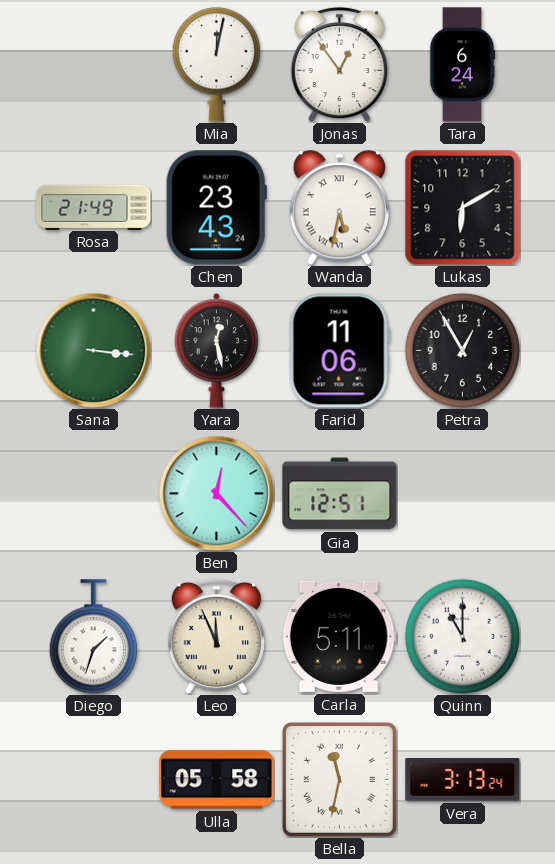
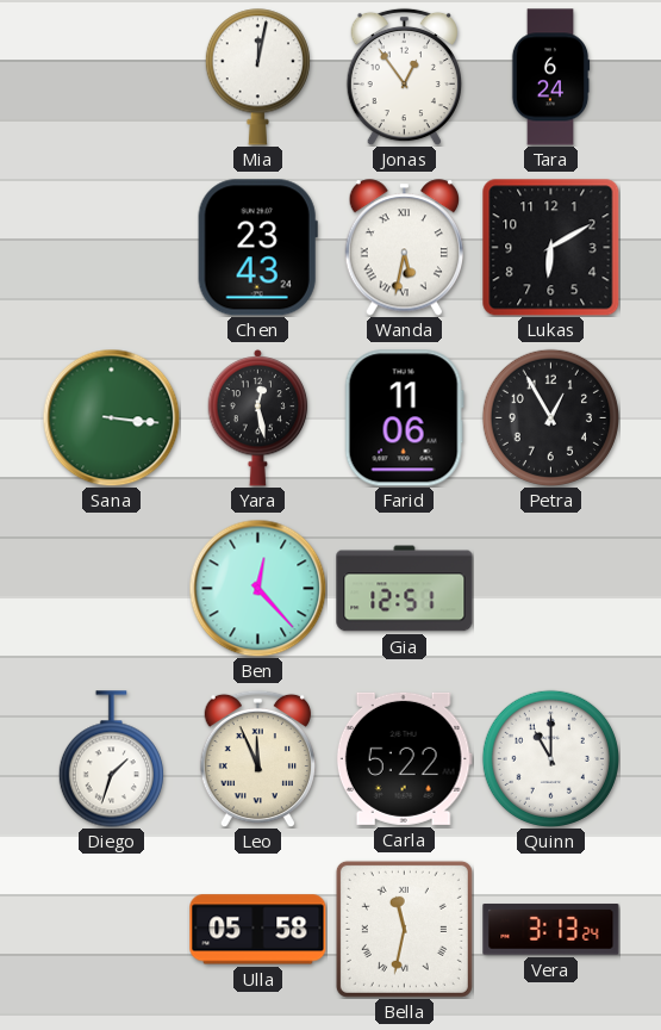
Rosa: 21:49 -> none (94, 207)
Carla: 5:11 -> 5:22 (404, 758)
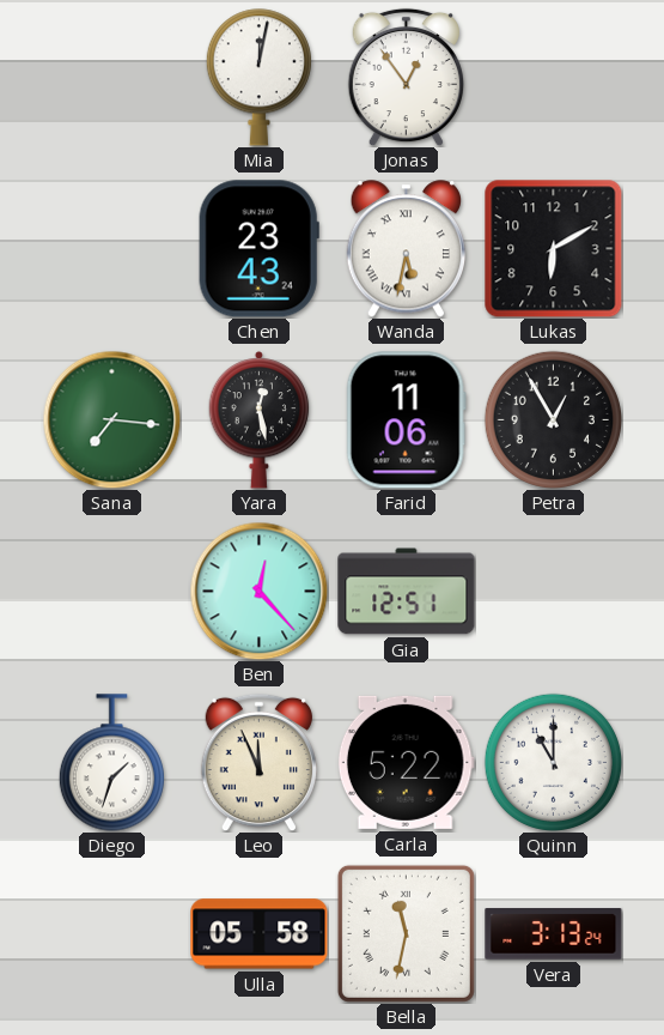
Tara: 6:24 -> none (550, 77)
Sana: 3:16 -> 7:16 (111, 419)
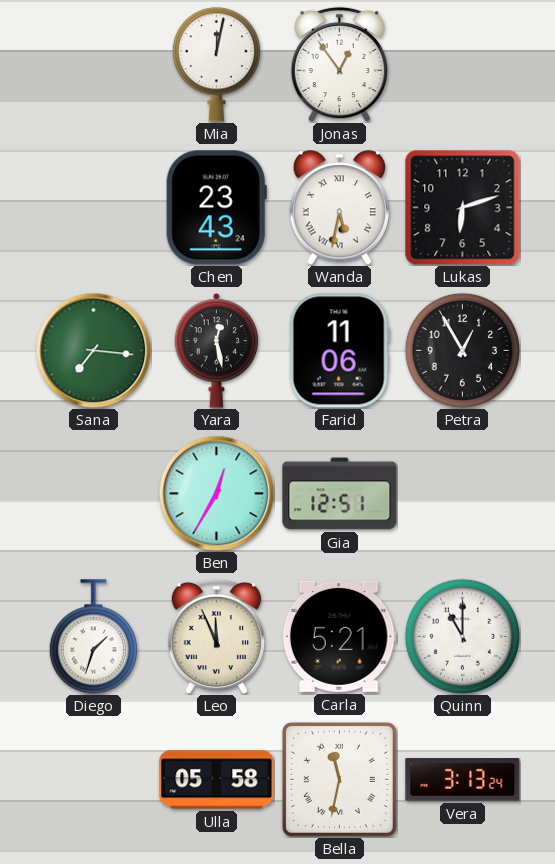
Lukas: 6:10 -> 6:12 (463, 208)
Ben: 12:23 -> 12:35 (216, 493)
Carla: 5:22 -> 5:21 (339, 636)
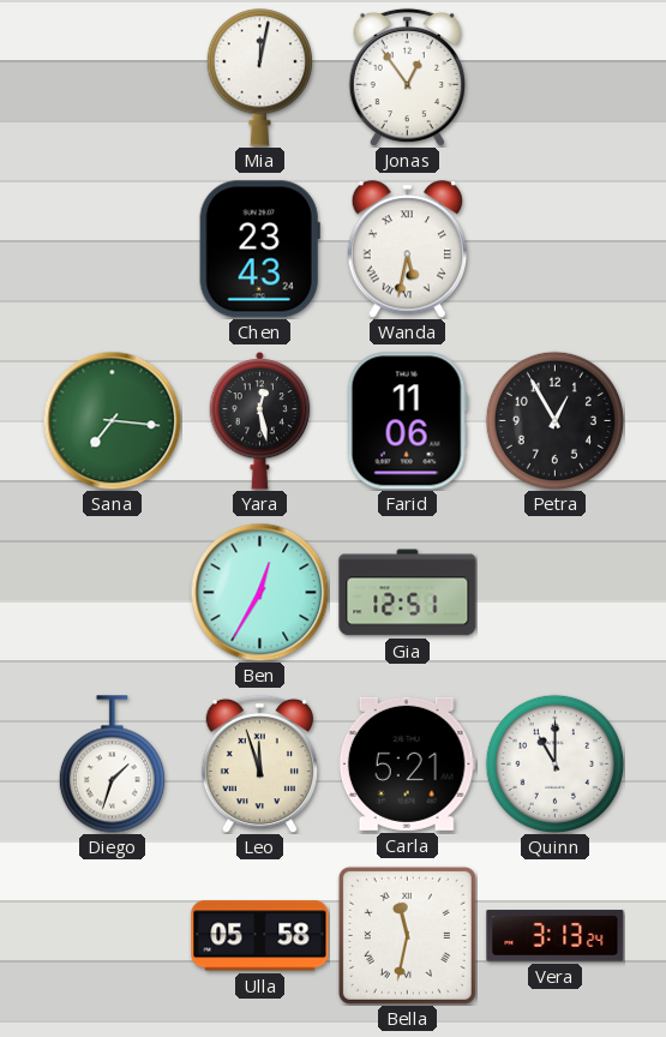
Lukas: 6:12 -> none (463, 208)
Leo: 11:56 -> 11:57 (259, 763)
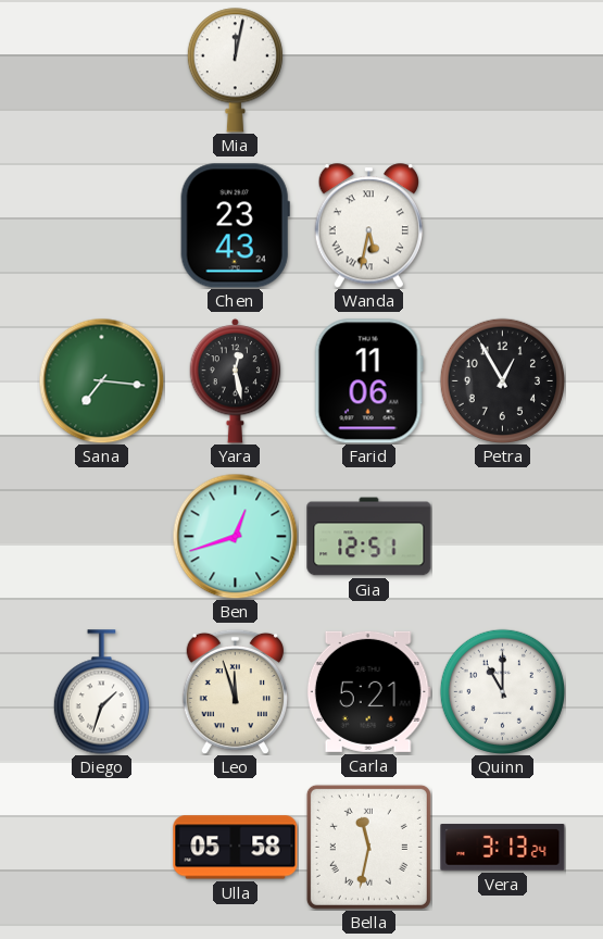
Jonas: 12:54 -> none (407, 77)
Ben: 12:35 -> 12:42 (235, 536)
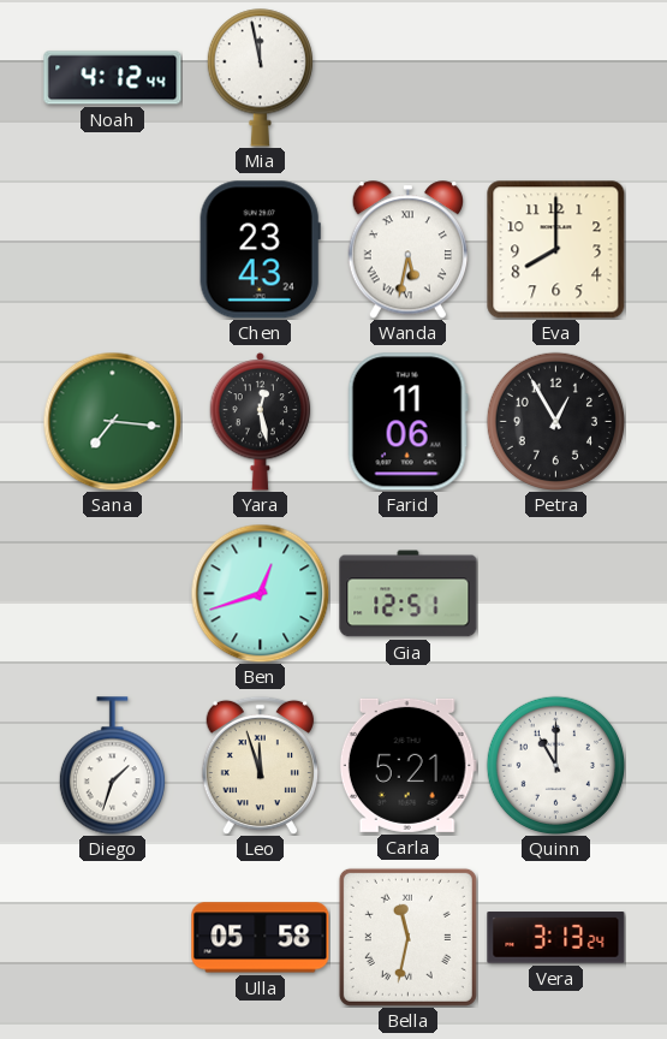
Noah: none -> 4:12 (113, 78)
Mia: 12:02 -> 11:58 (260, 78)
Eva: none -> 8:00 (556, 250)
